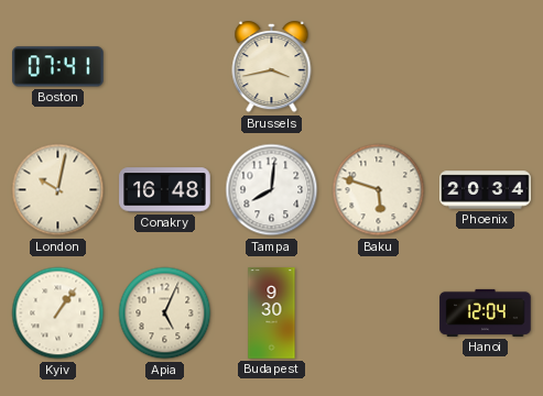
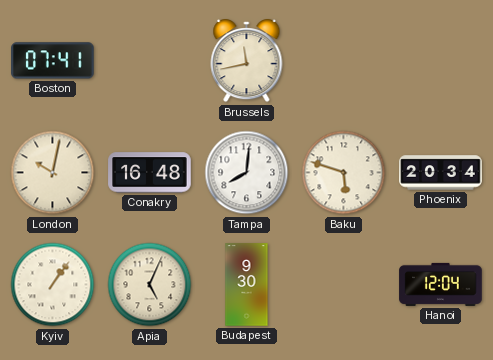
Brussels: 3:43 -> 11:43 (247, 62)
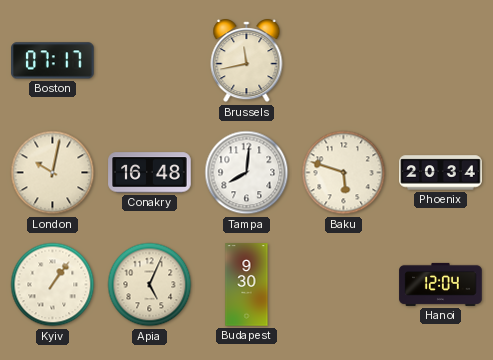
Boston: 07:41 -> 07:17 (53, 61)
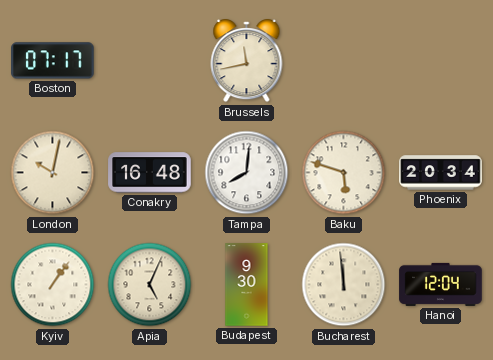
Bucharest: none -> 11:59 (344, 285)
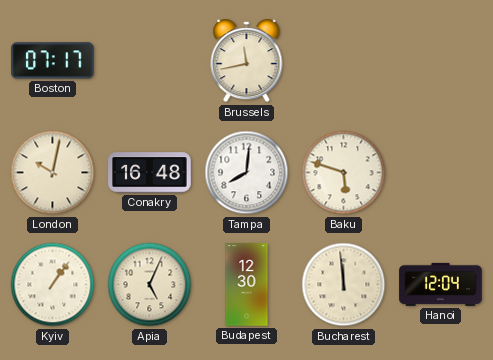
Phoenix: 20:34 -> none (441, 173)
Budapest: 9:30 -> 12:30 (247, 285)
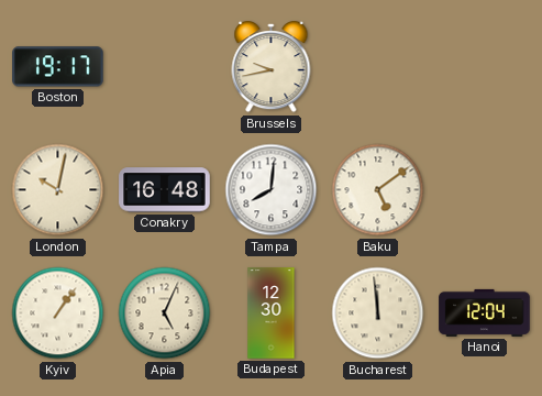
Boston: 07:17 -> 19:17 (58, 67)
Brussels: 11:43 -> 9:43 (272, 68)
Baku: 5:48 -> 5:09 (378, 190)
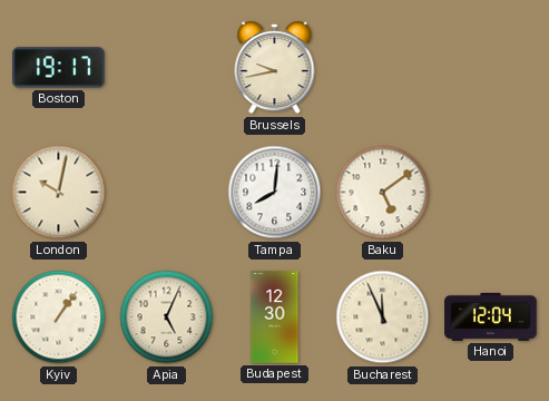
Conakry: 16:48 -> none (165, 190)
Bucharest: 11:59 -> 11:56 (383, 317)
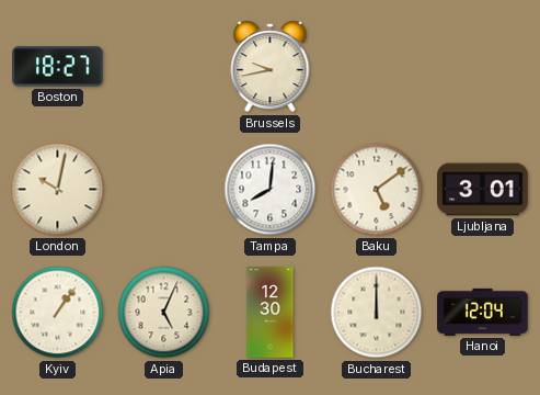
Boston: 19:17 -> 18:27 (58, 67)
Ljubljana: none -> 3:01 (483, 190)
Bucharest: 11:56 -> 12:00 (377, 313)
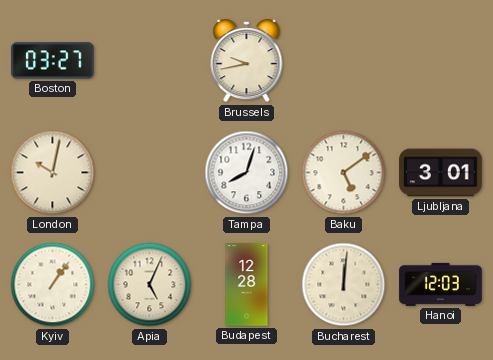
Boston: 18:27 -> 03:27 (53, 61)
Tampa: 8:01 -> 8:03 (247, 173)
Budapest: 12:30 -> 12:28 (247, 285)
Bucharest: 12:00 -> 12:01 (344, 285)
Hanoi: 12:04 -> 12:03 (441, 284)
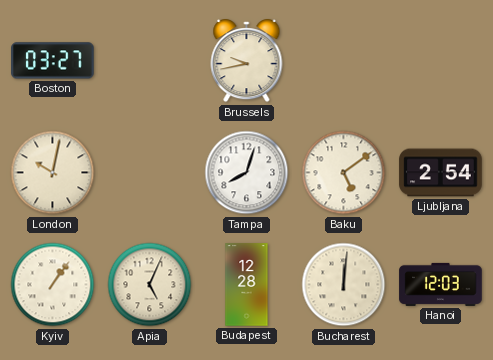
Ljubljana: 3:01 -> 2:54 (441, 173)
